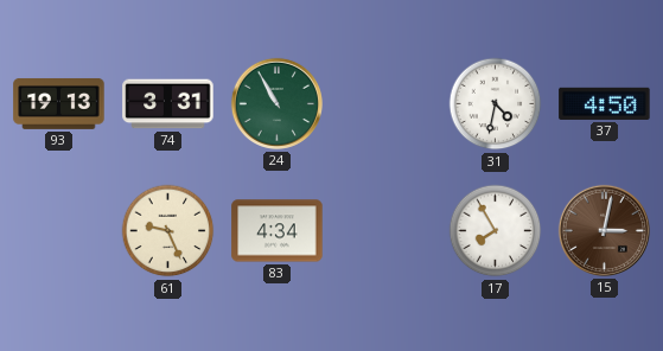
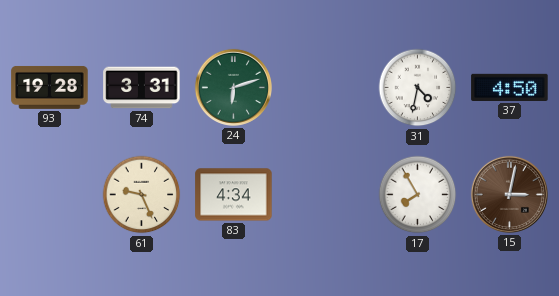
93: 19:13 -> 19:28 (50, 87)
24: 10:55 -> 6:12 (233, 87)
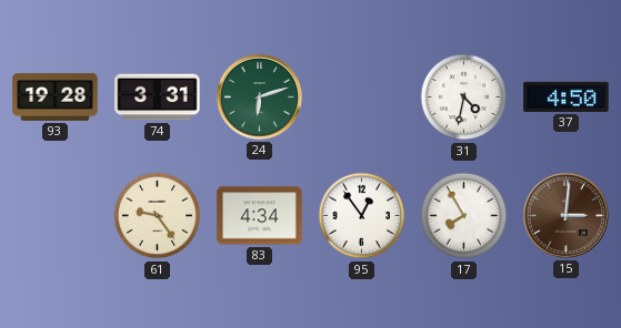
61: 9:26 -> 9:24 (158, 216)
95: none -> 12:54 (362, 216)
15: 3:02 -> 3:01 (565, 215)
